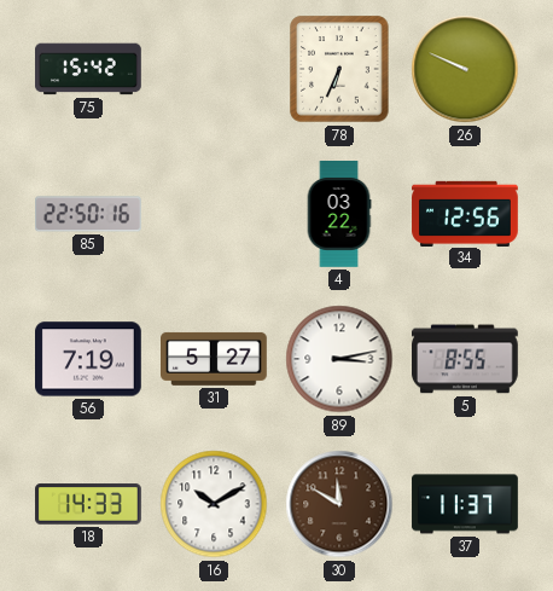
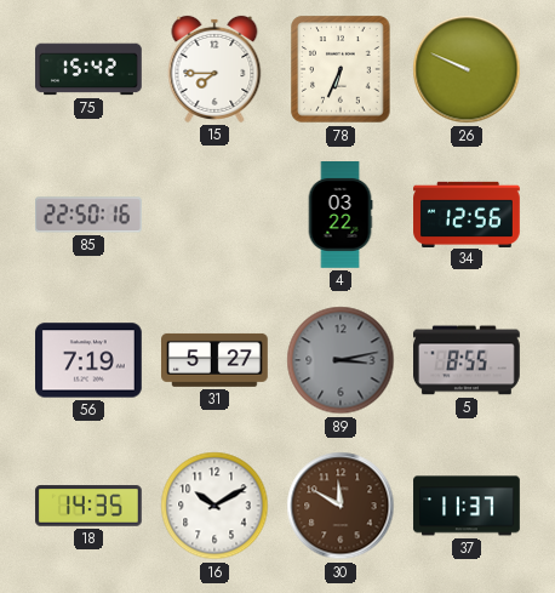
15: none -> 7:45 (214, 69)
89 dial: white -> grey (341, 360)
18: 14:33 -> 14:35 (90, 506)
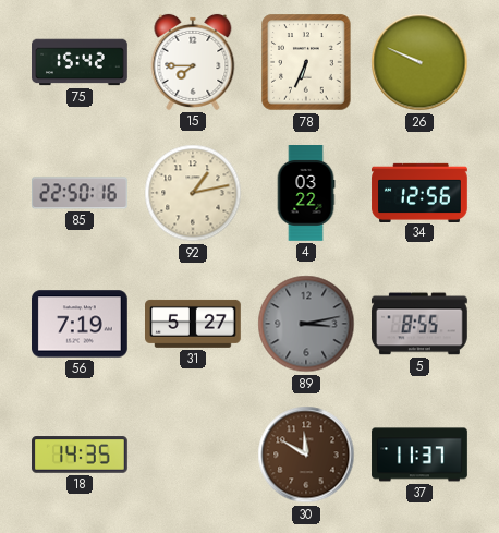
92: none -> 1:13 (193, 193)
16: 10:10 -> none (214, 506)
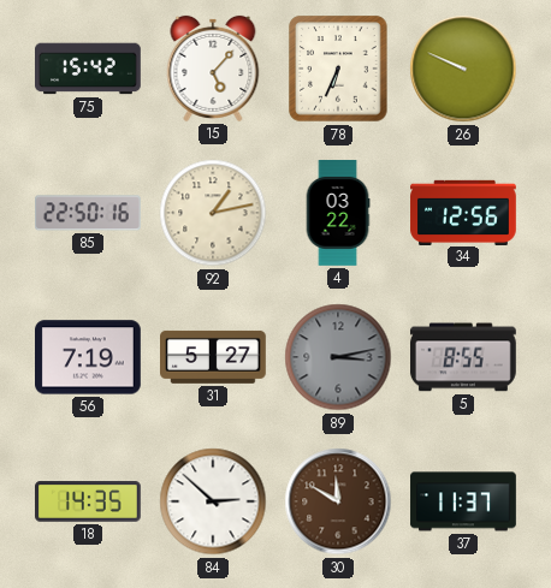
15: 7:45 -> 5:07 (213, 69)
84: none -> 2:52 (213, 501)
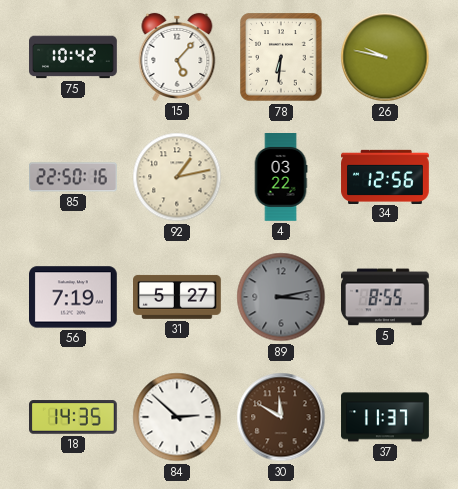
75: 15:42 -> 10:42 (74, 57)
78: 6:34 -> 6:31 (281, 57)
26: 9:49 -> 9:47 (385, 57)
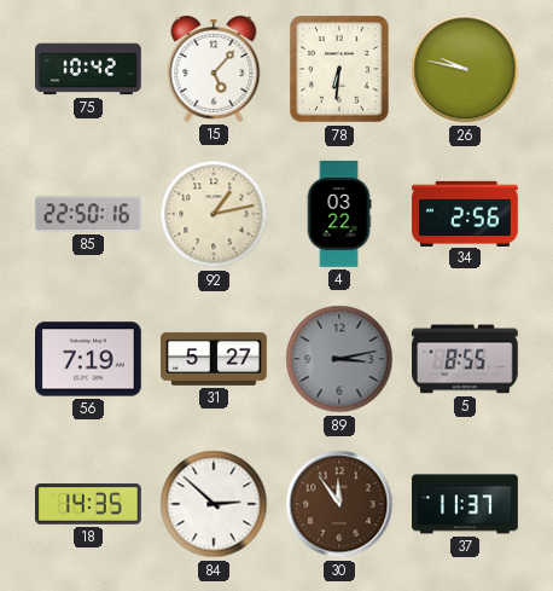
34: 12:56 -> 2:56 (465, 213)
30: 11:50 -> 11:54 (339, 504)
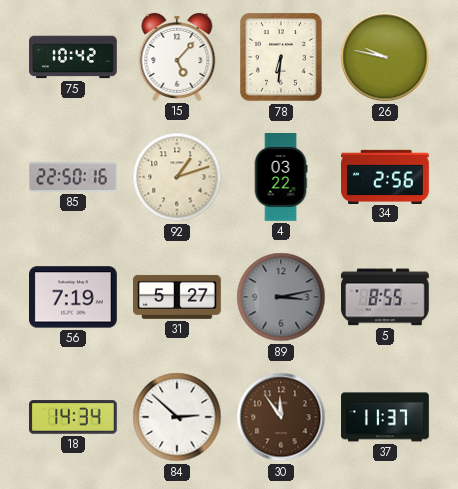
92: 1:13 -> 1:12 (177, 177)
18: 14:35 -> 14:34 (74, 417)
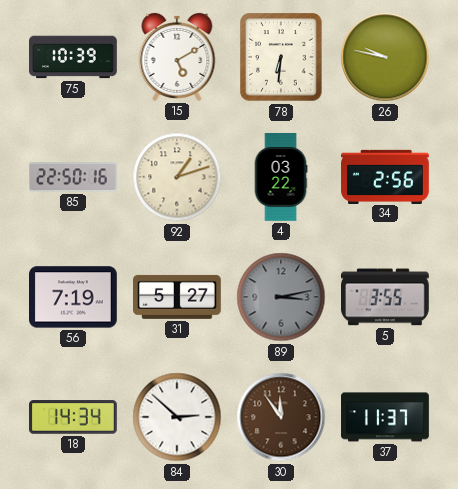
75: 10:42 -> 10:39 (74, 57)
15: 5:07 -> 5:10 (177, 57)
5: 8:55 -> 3:55 (386, 297)
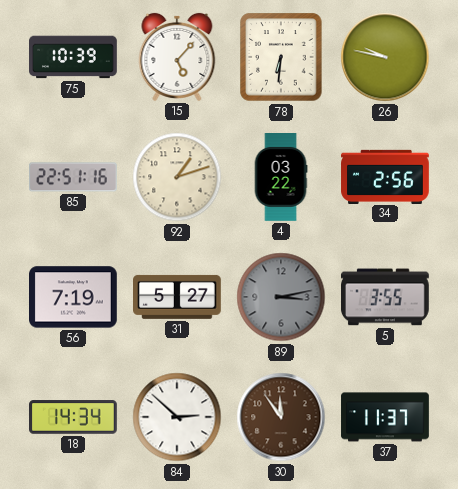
15: 5:10 -> 5:07 (177, 57)
85: 22:50 -> 22:51 (74, 177)
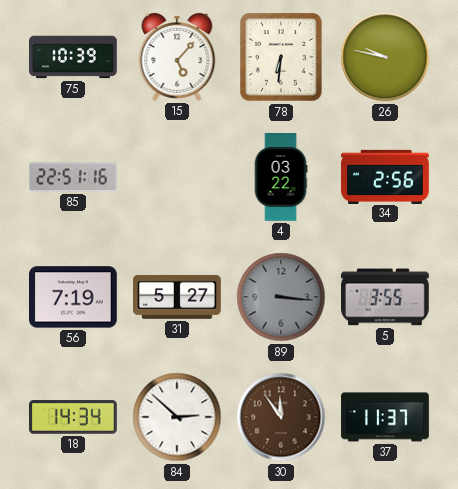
92: 1:12 -> none (177, 177)
89: 3:13 -> 3:16 (281, 297)
